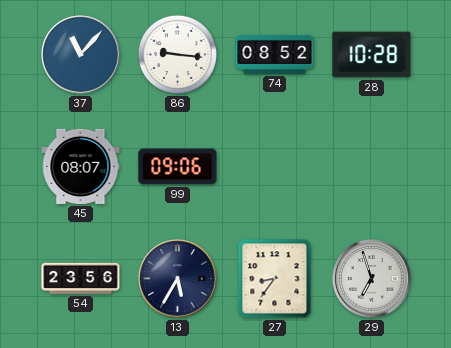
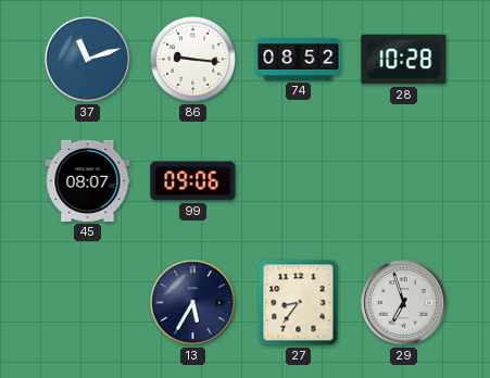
37: 11:07 -> 11:12 (88, 60)
54: 23:56 -> none (81, 278)
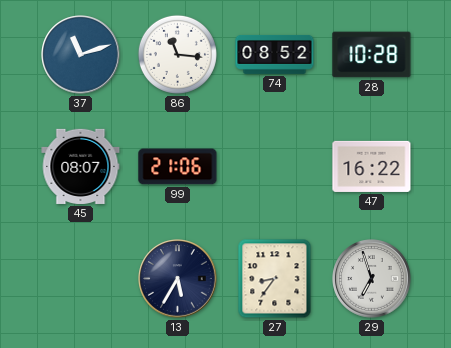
86: 9:16 -> 11:16 (177, 54)
99: 09:06 -> 21:06 (178, 167)
47: none -> 16:22 (372, 166)
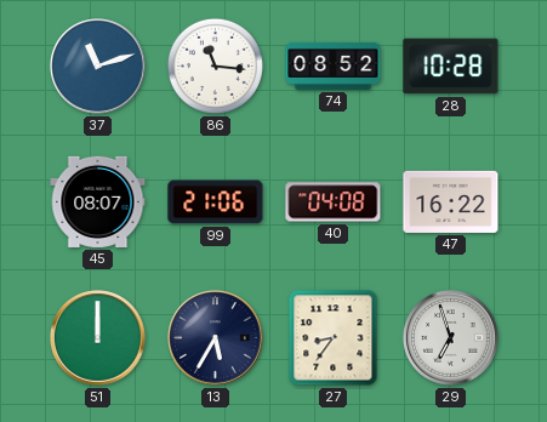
40: none -> 04:08 (334, 203)
51: none -> 12:00 (98, 338)
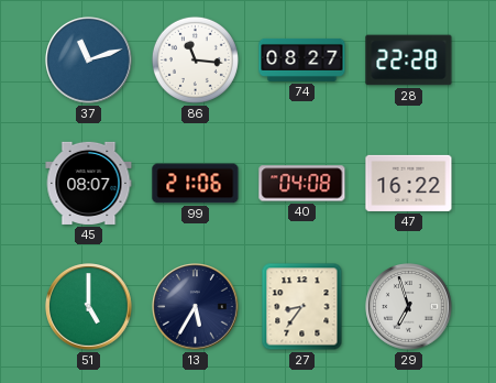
74: 08:52 -> 08:27 (302, 59)
28: 10:28 -> 22:28 (409, 61)
51: 12:00 -> 5:00 (89, 307)
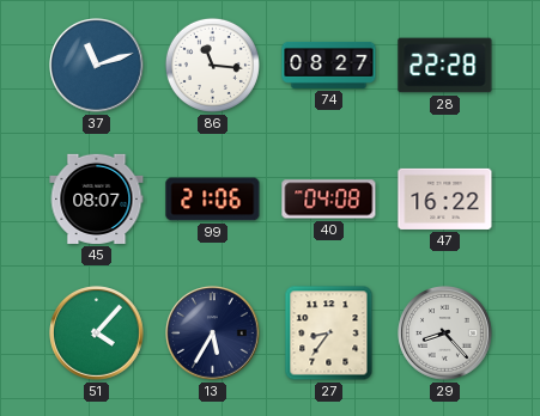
51: 5:00 -> 4:07 (97, 334)
29: 6:57 -> 8:23 (445, 334)
